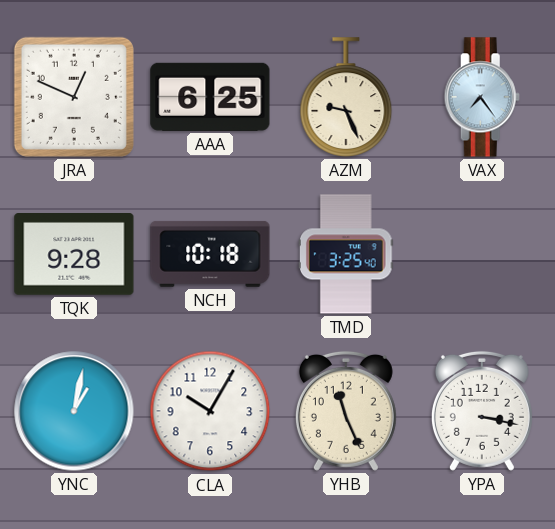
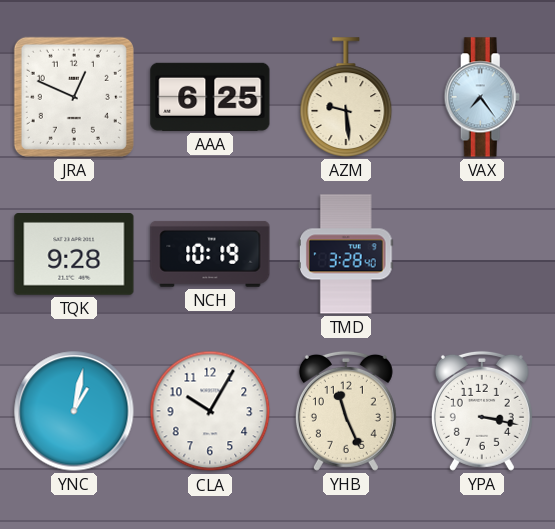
AZM: 9:26 -> 9:29 (346, 97)
NCH: 10:18 -> 10:19 (210, 254)
TMD: 3:25 -> 3:28 (346, 254)
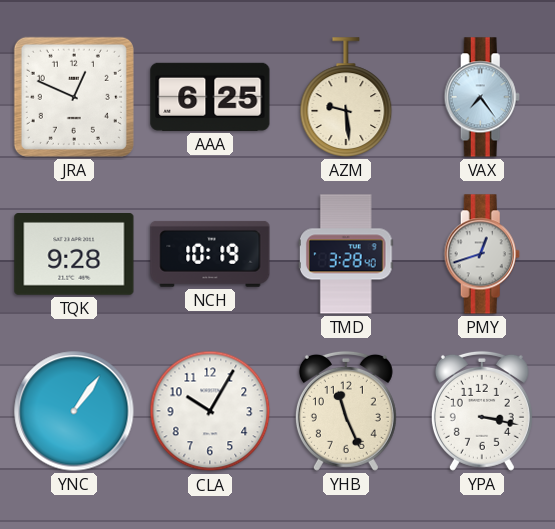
PMY: none -> 12:42 (482, 254)
YNC: 1:02 -> 1:06 (74, 411)
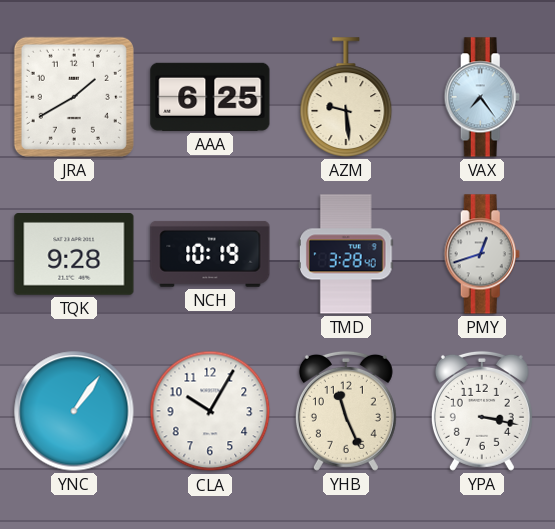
JRA: 12:49 -> 1:40 (74, 97)
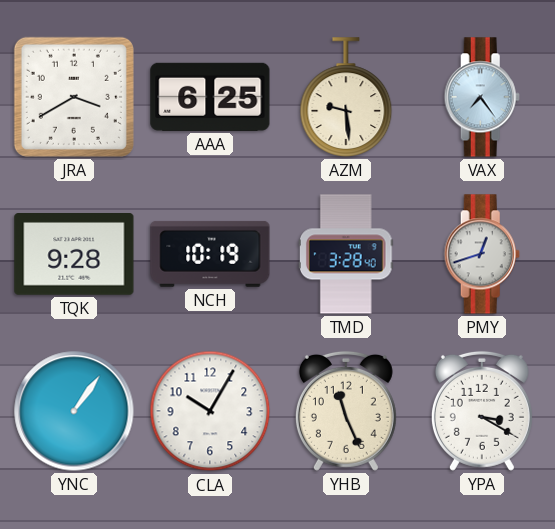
JRA: 1:40 -> 3:40 (74, 97)
YPA: 3:17 -> 3:20 (482, 411)
